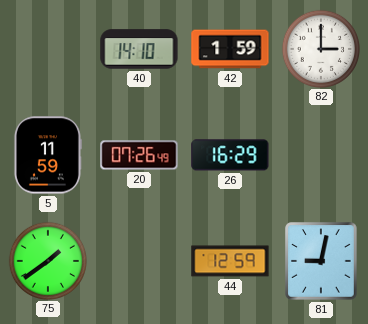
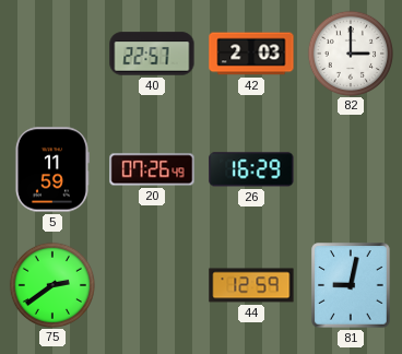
40: 14:10 -> 22:57 (152, 54)
42: 1:59 -> 2:03 (251, 54)
75: 1:39 -> 2:39 (51, 284)
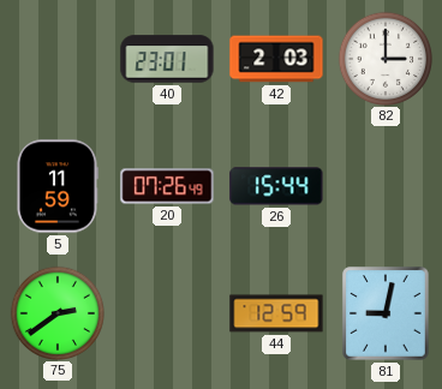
40: 22:57 -> 23:01 (167, 59)
26: 16:29 -> 15:44 (276, 186)
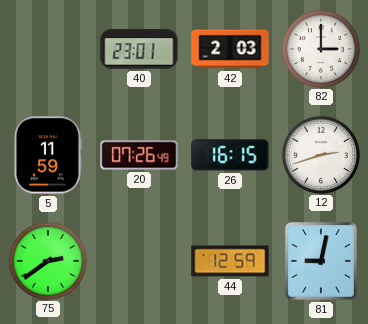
26: 15:44 -> 16:15 (230, 155)
12: none -> 2:42 (320, 154)
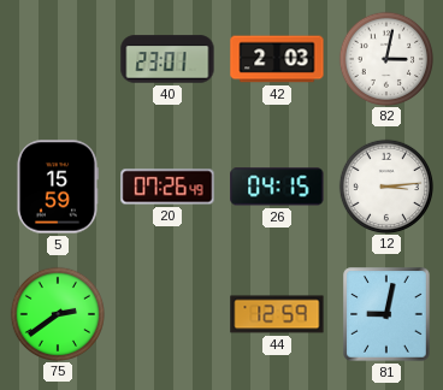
82: 3:00 -> 3:02 (385, 58)
5: 11:59 -> 15:59 (57, 187)
26: 16:15 -> 04:15 (277, 187)
12: 2:42 -> 3:14 (385, 185)
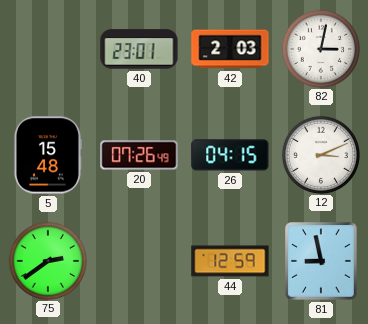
5: 15:59 -> 15:48 (47, 155)
12: 3:14 -> 3:11 (320, 154)
81: 9:02 -> 8:58 (321, 261)
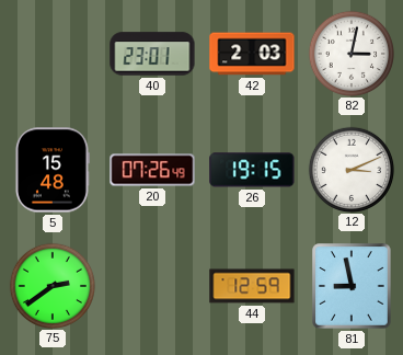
26: 04:15 -> 19:15 (252, 170)
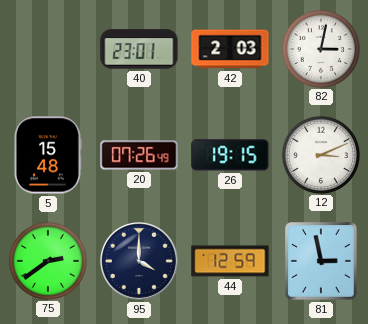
95: none -> 4:00 (139, 261)
81: 8:58 -> 2:58 (321, 261)
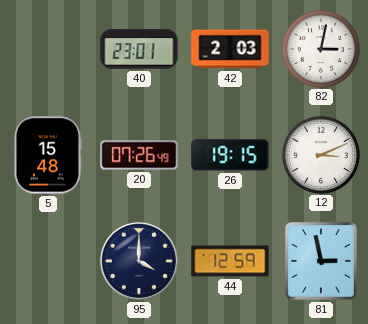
75: 2:39 -> none (47, 260)
